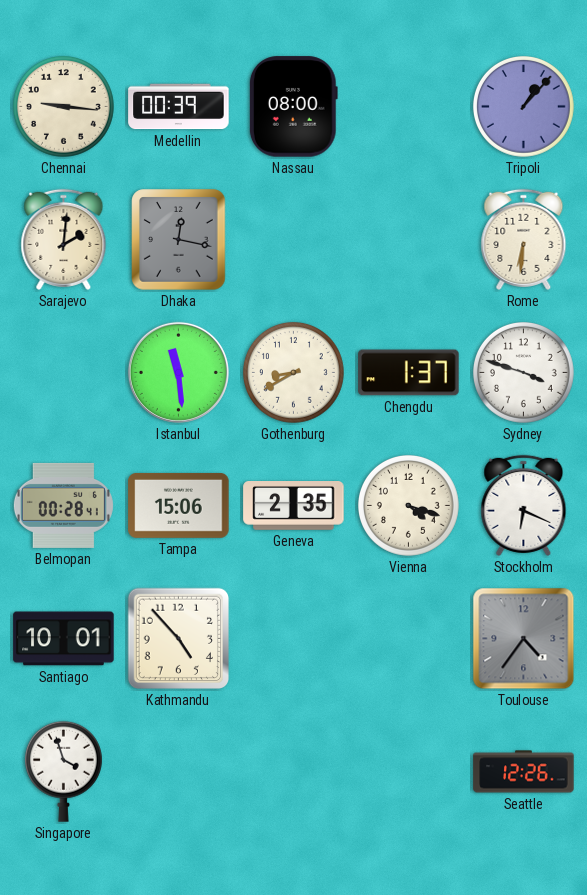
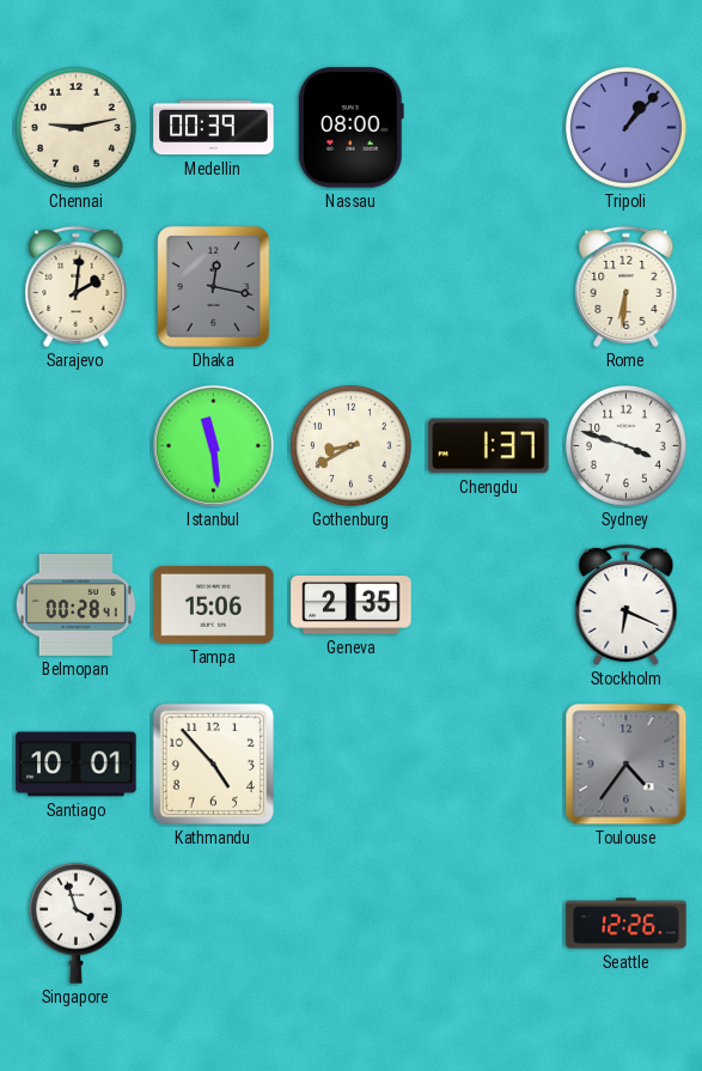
Chennai: 9:16 -> 9:13 (75, 127)
Vienna: 4:18 -> none (408, 505)
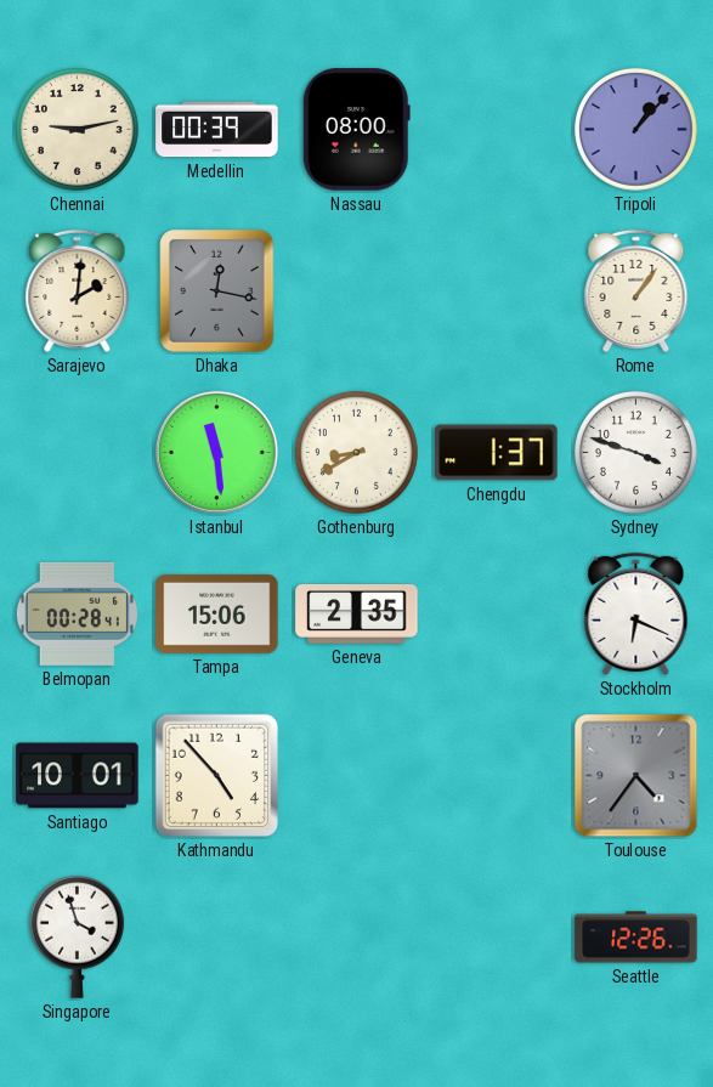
Rome: 6:31 -> 1:06 (636, 290)
